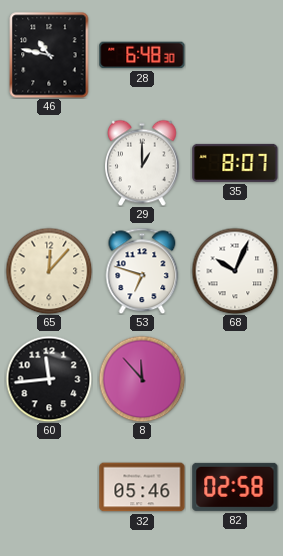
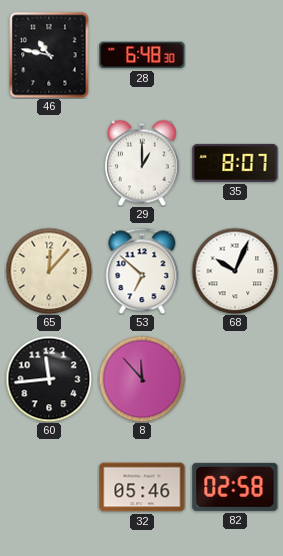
53: 6:48 -> 6:52 (142, 271)
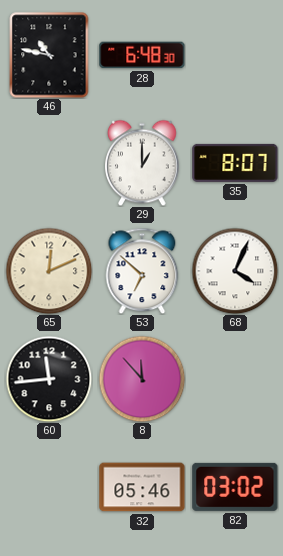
65: 12:07 -> 12:11 (49, 271)
68: 10:04 -> 4:04 (235, 271)
82: 02:58 -> 03:02 (235, 487)
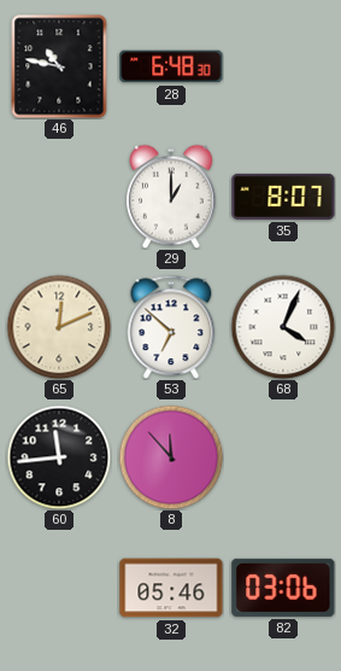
82: 03:02 -> 03:06 (283, 588)
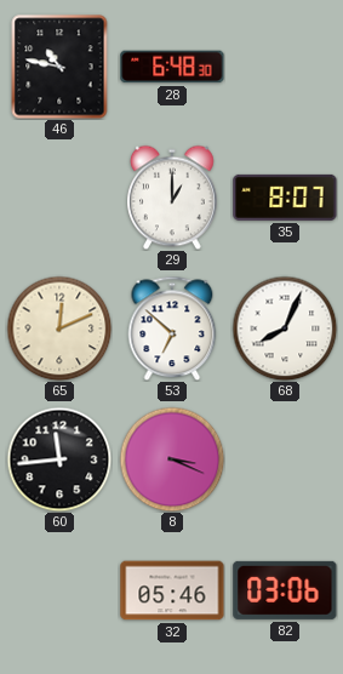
68: 4:04 -> 8:04 (285, 329)
8: 11:53 -> 3:19 (172, 459)
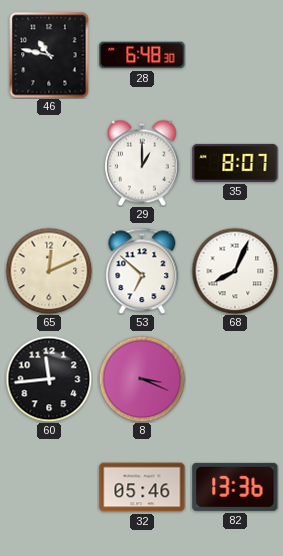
82: 03:06 -> 13:36 (235, 487)
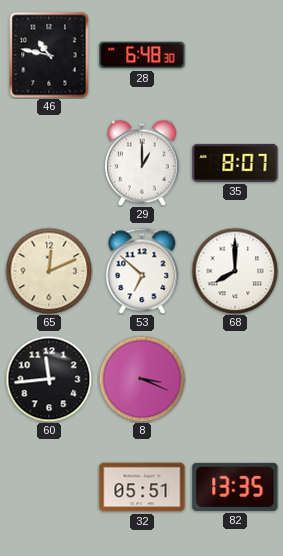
68: 8:04 -> 8:00 (235, 271)
32: 05:46 -> 05:51 (142, 487)
82: 13:36 -> 13:35 (235, 487)
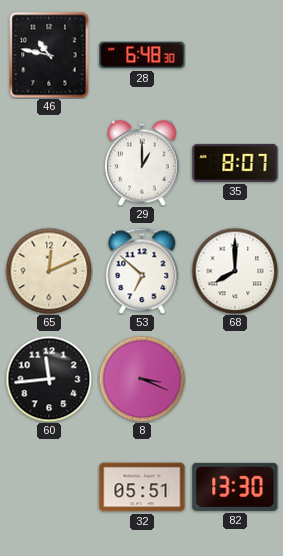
82: 13:35 -> 13:30 (235, 487)
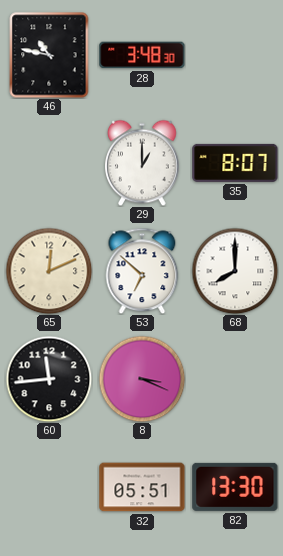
28: 6:48 -> 3:48 (142, 55)
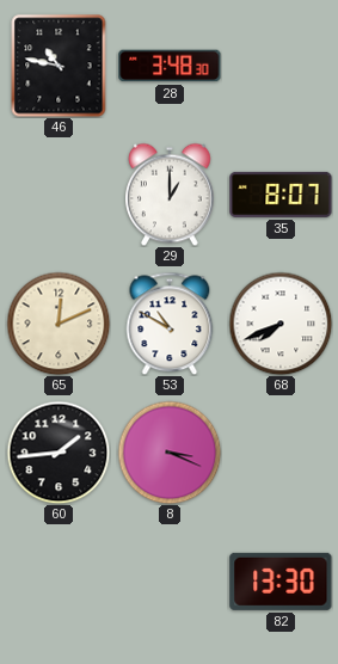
53: 6:52 -> 10:50 (170, 324)
68: 8:00 -> 7:41 (281, 324)
60: 11:44 -> 1:44 (59, 453)
32: 05:51 -> none (142, 487)
